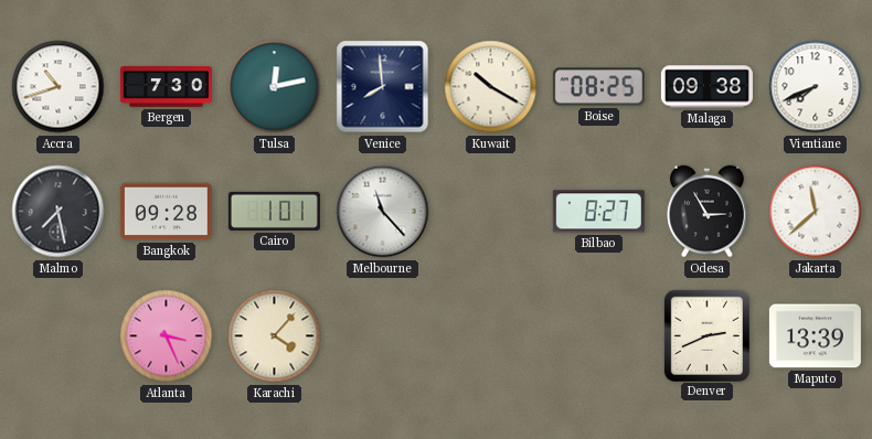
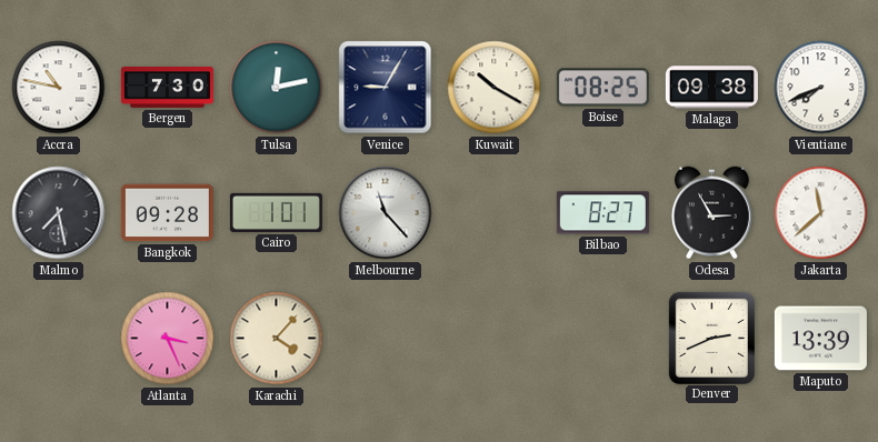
Accra: 10:42 -> 10:47 (59, 88)
Venice: 7:59 -> 9:05 (386, 88)
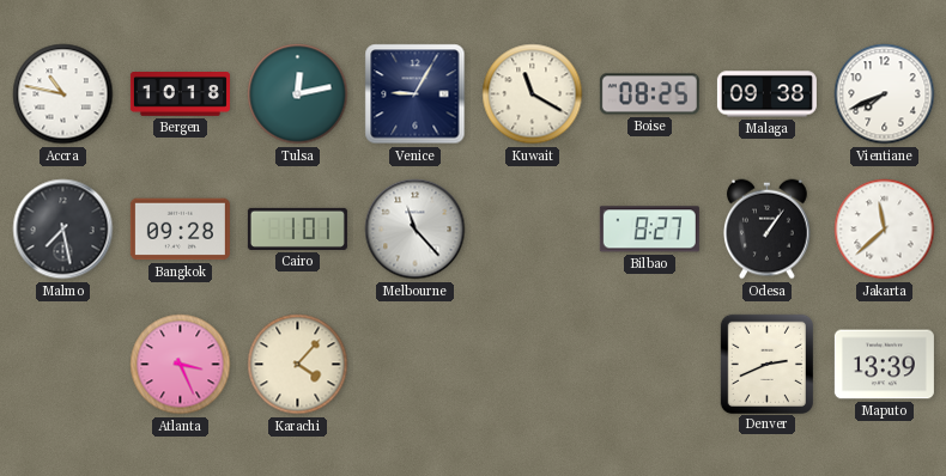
Bergen: 7:30 -> 10:18 (180, 94)
Kuwait: 10:20 -> 11:20 (533, 94)
Odesa: 2:55 -> 1:06 (768, 230)
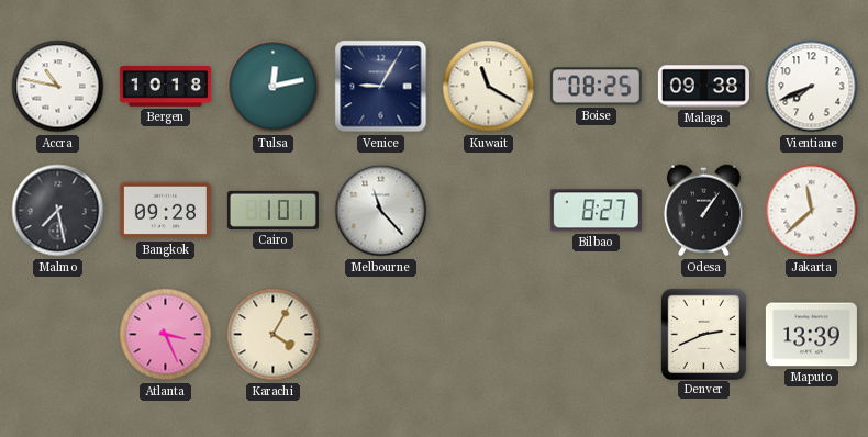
Karachi: 4:07 -> 4:05 (274, 335)
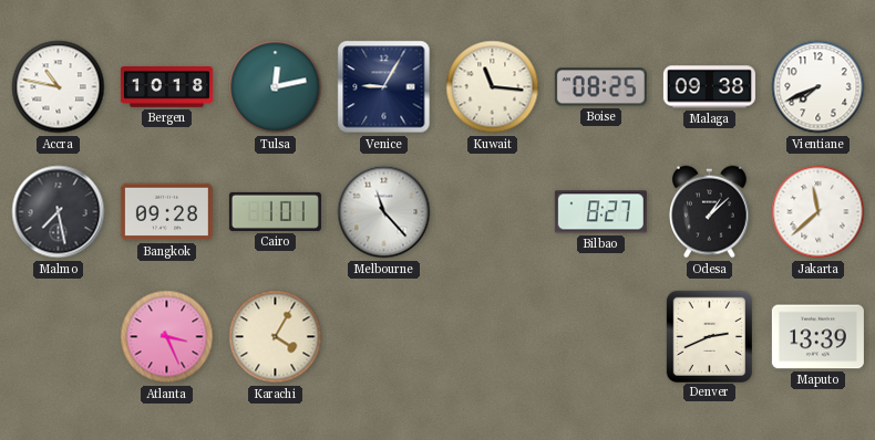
Kuwait: 11:20 -> 11:16 (493, 87)
Odesa: 1:06 -> 1:08 (710, 212)
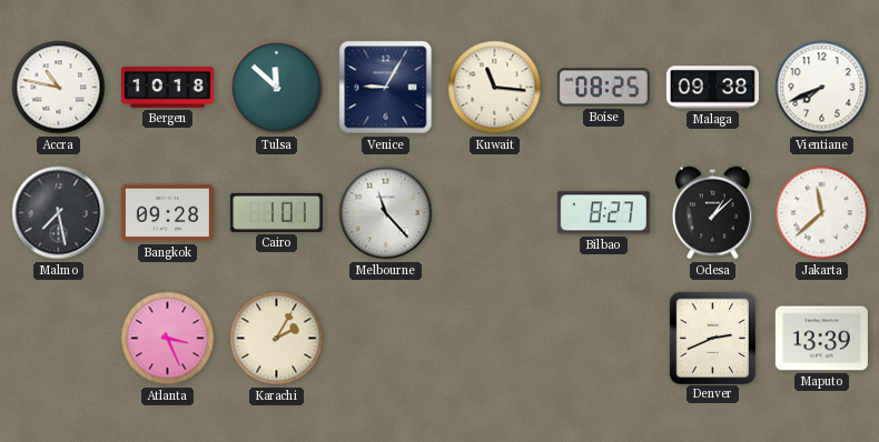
Tulsa: 12:13 -> 11:52 (277, 88)
Karachi: 4:05 -> 2:05 (277, 339)
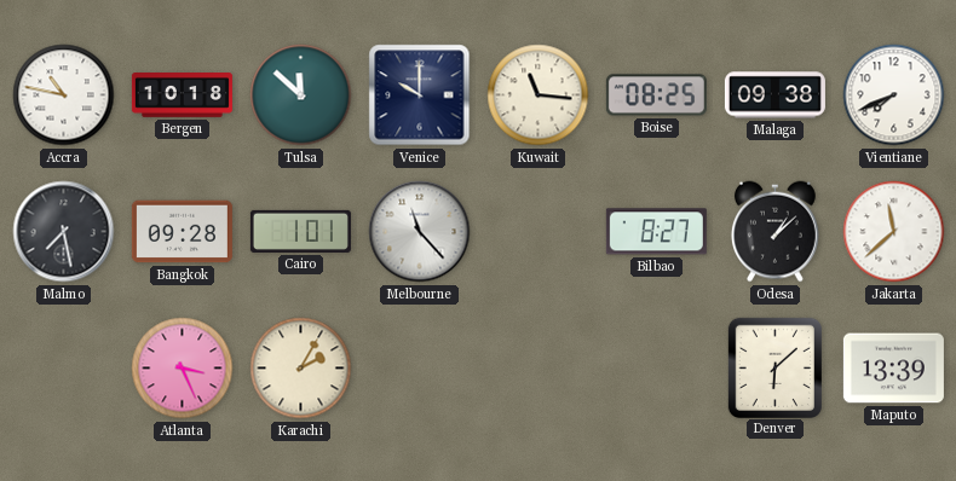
Venice: 9:05 -> 10:00 (420, 95)
Denver: 2:41 -> 6:08 (774, 367)
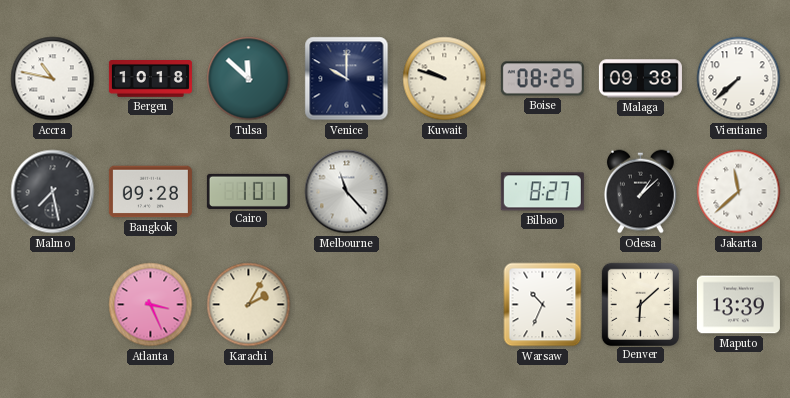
Kuwait: 11:16 -> 9:48 (445, 79)
Vientiane: 7:41 -> 7:38 (739, 79)
Warsaw: none -> 10:34 (543, 305)
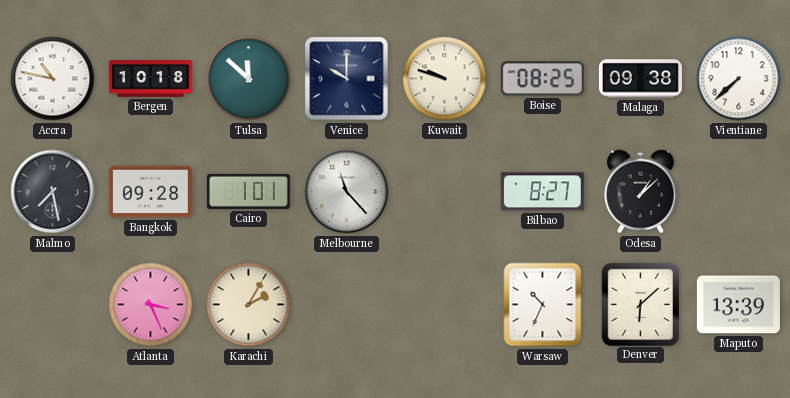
Jakarta: 11:38 -> none (739, 192)
